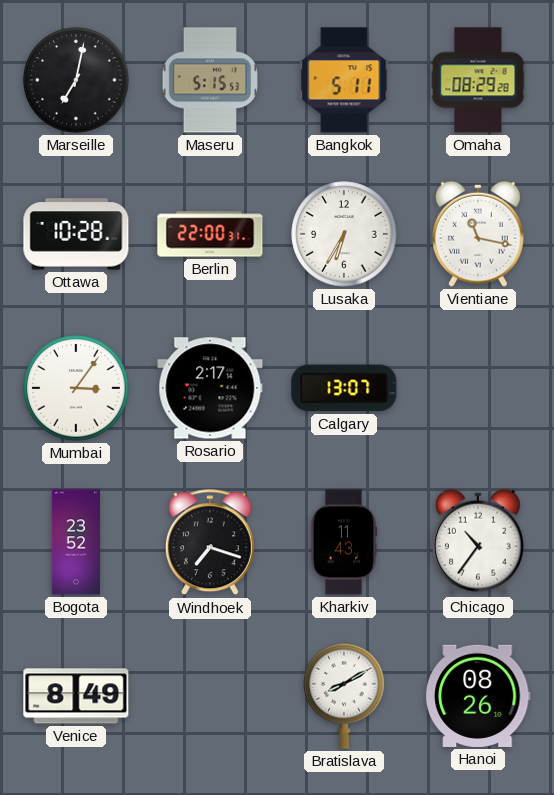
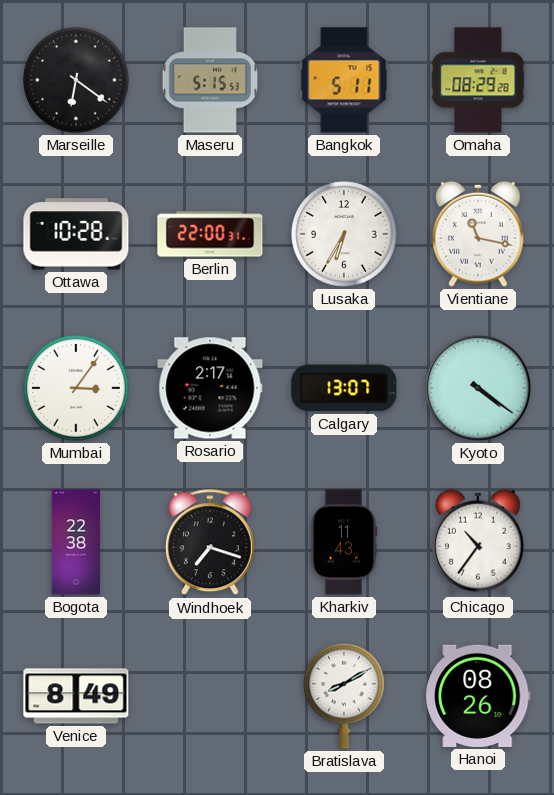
Marseille: 7:02 -> 6:21 (76, 80)
Kyoto: none -> 4:21 (478, 388)
Bogota: 23:52 -> 22:38 (76, 542)
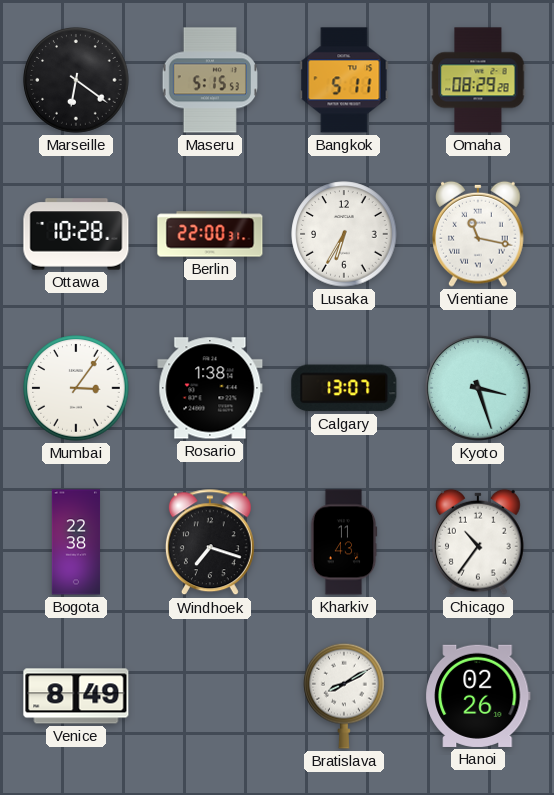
Rosario: 2:17 -> 1:38 (210, 388)
Kyoto: 4:21 -> 3:27 (478, 388)
Hanoi: 08:26 -> 02:26 (479, 696)
